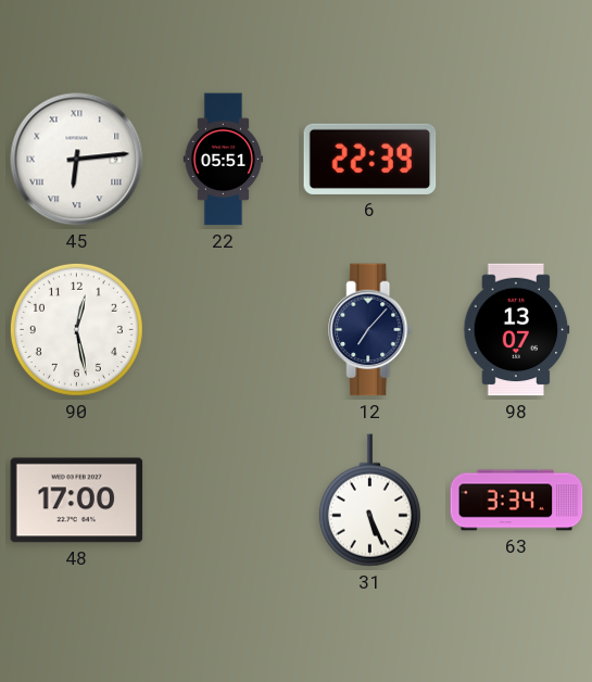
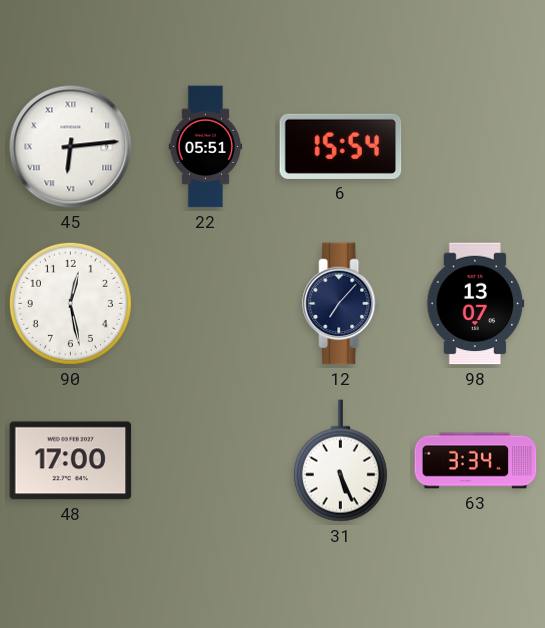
6: 22:39 -> 15:54 (341, 146)
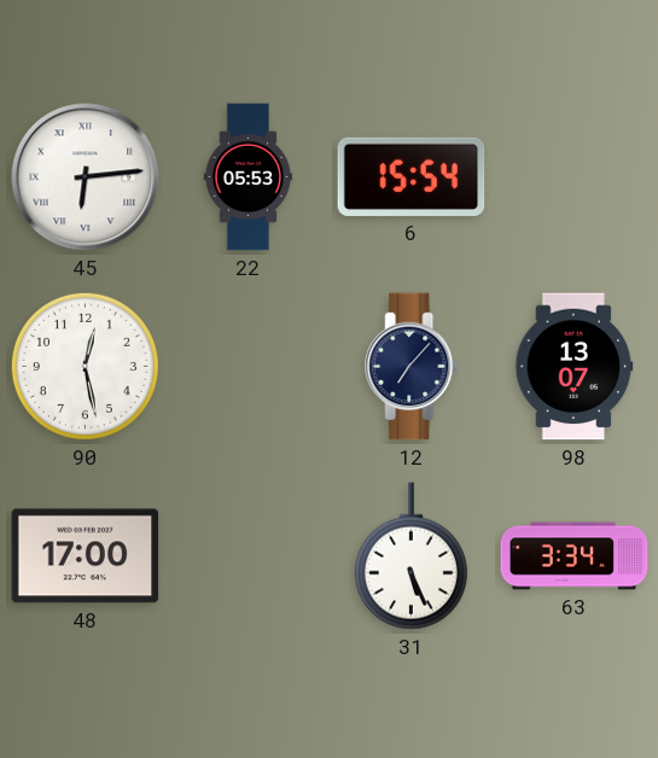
22: 05:51 -> 05:53 (249, 177)
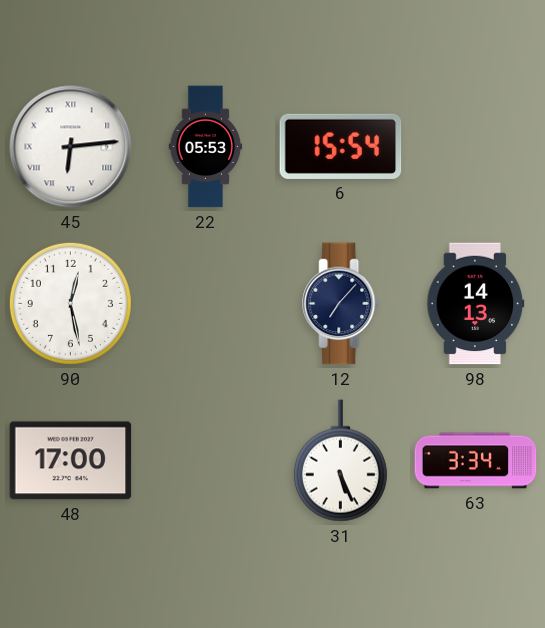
98: 13:07 -> 14:13 (476, 304)
